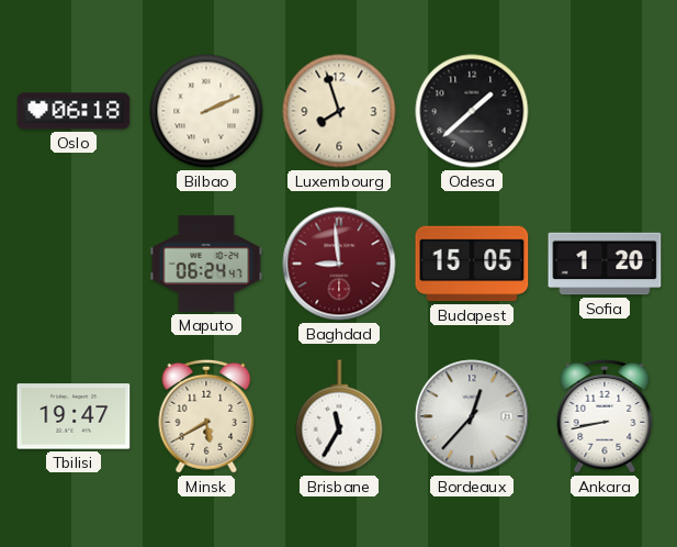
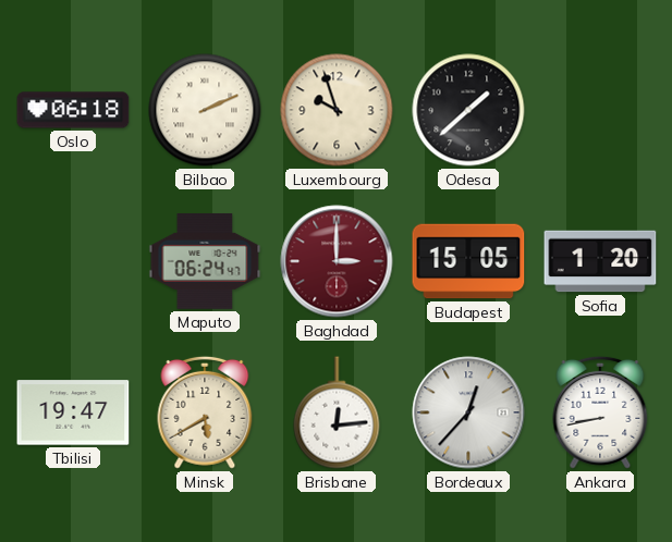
Luxembourg: 7:57 -> 9:57 (337, 110)
Baghdad: 8:59 -> 3:00 (337, 261)
Brisbane: 11:35 -> 12:14 (337, 412)
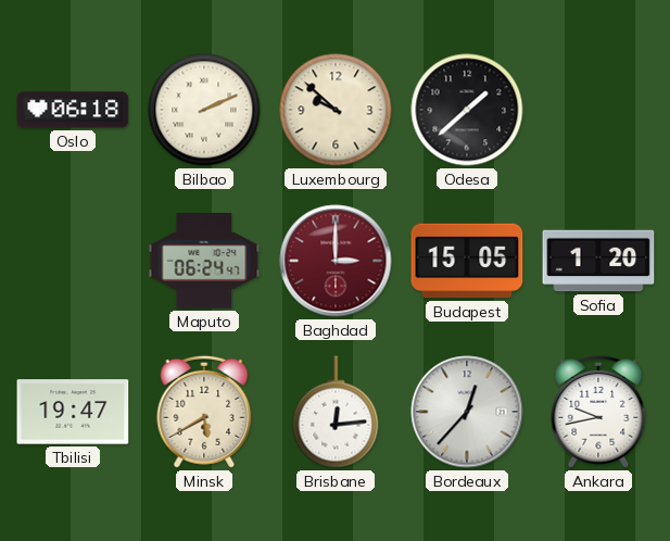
Luxembourg: 9:57 -> 9:52 (336, 110)
Ankara: 8:43 -> 9:43 (598, 412)
